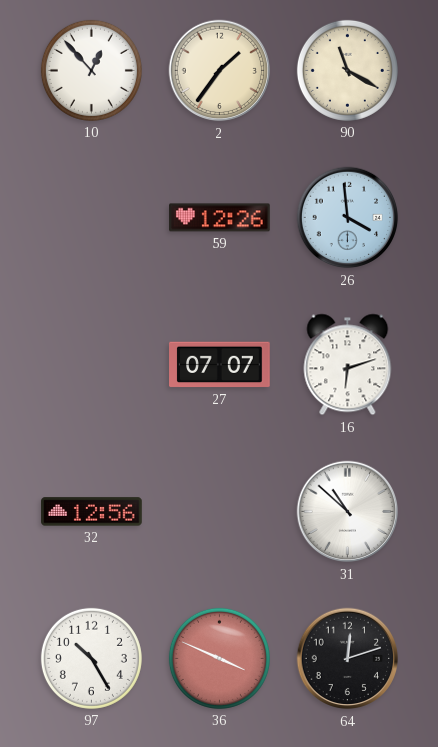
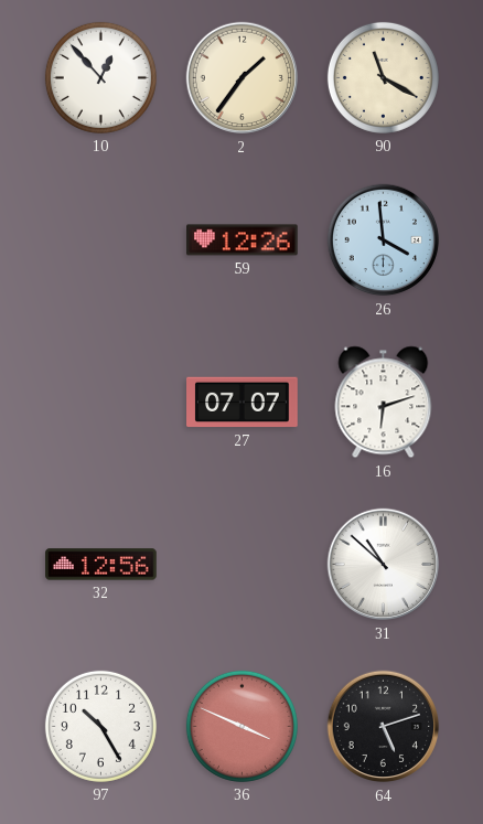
64: 12:12 -> 5:12 (384, 727)
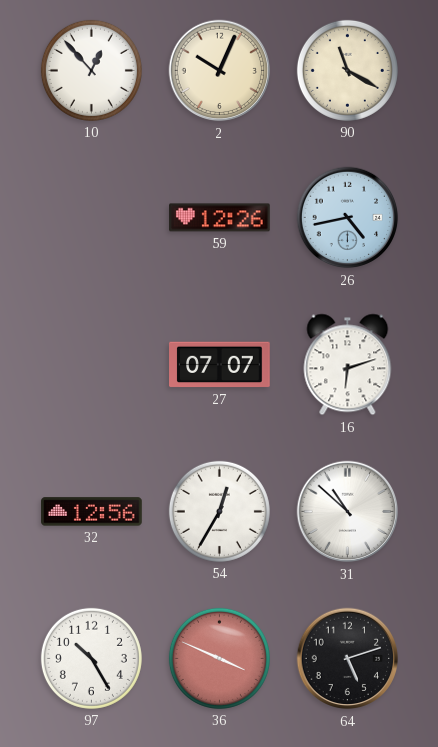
2: 1:36 -> 10:04 (220, 71)
26: 3:59 -> 4:43 (348, 218)
54: none -> 12:35 (219, 511)
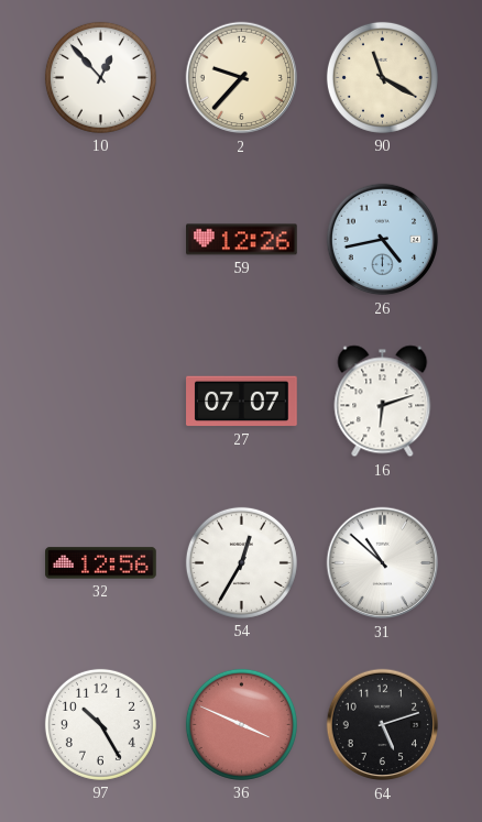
2: 10:04 -> 9:37 (242, 78)
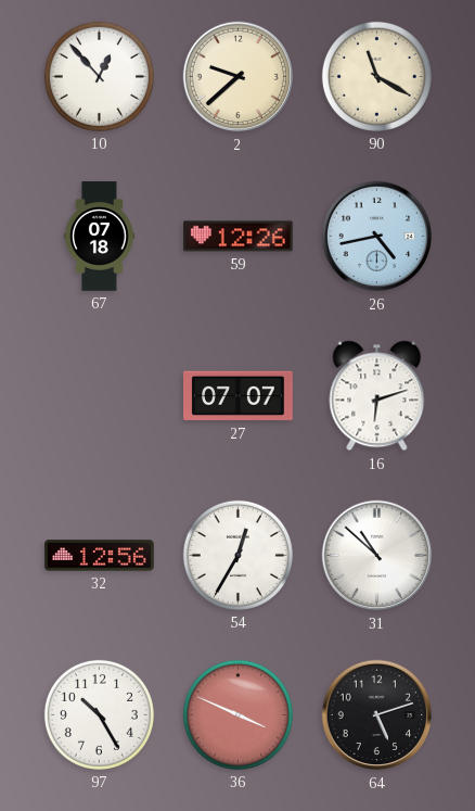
2: 9:37 -> 9:38 (239, 77)
67: none -> 07:18 (100, 237)
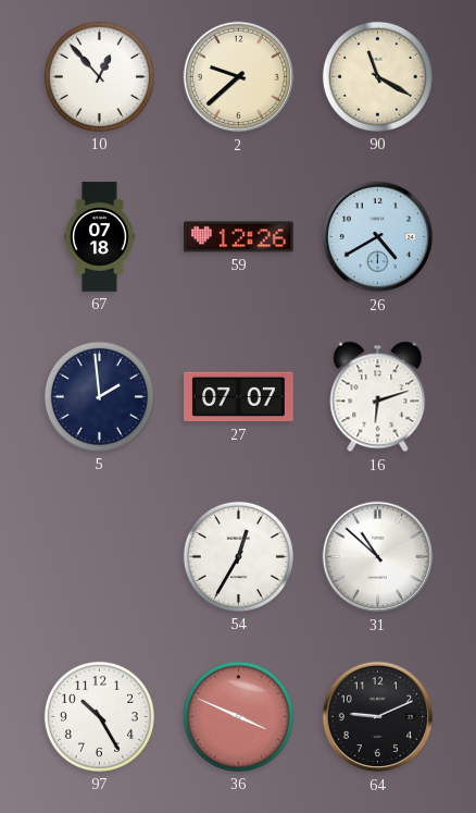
26: 4:43 -> 4:40 (378, 237)
5: none -> 1:59 (99, 396)
32: 12:56 -> none (100, 556)
64: 5:12 -> 9:11 (378, 717)
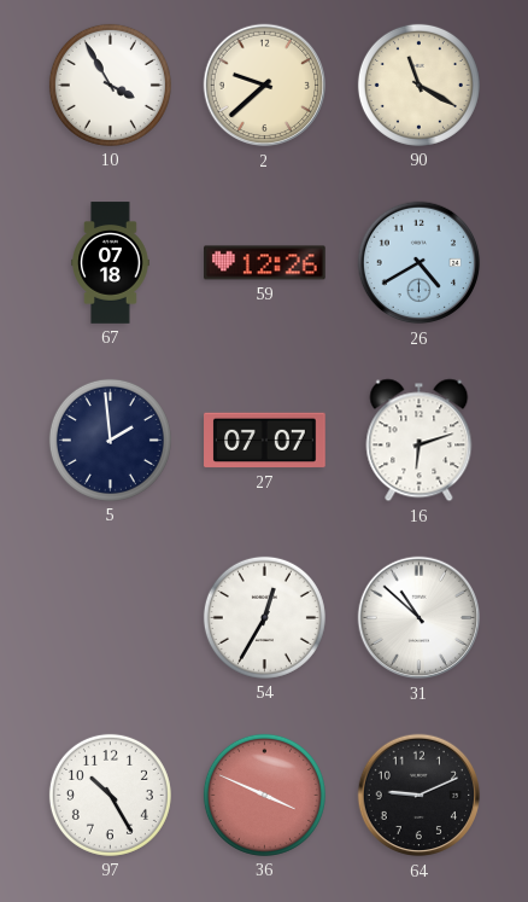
10: 12:53 -> 3:55 (110, 85)
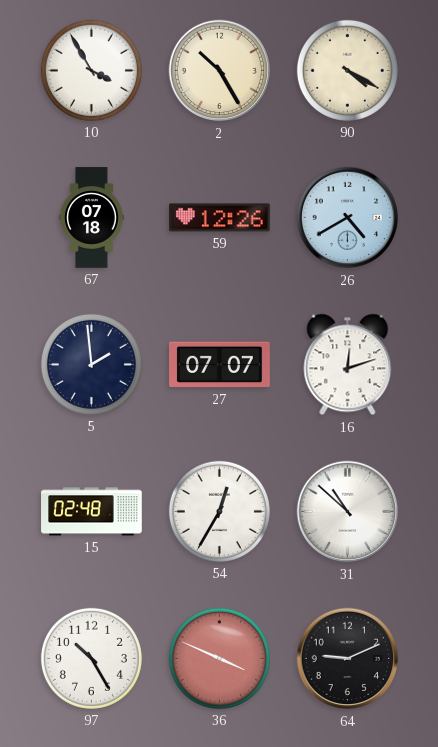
2: 9:38 -> 10:25 (220, 71)
90: 11:20 -> 4:20 (347, 70)
16: 6:12 -> 12:12 (348, 365)
15: none -> 02:48 (92, 512)
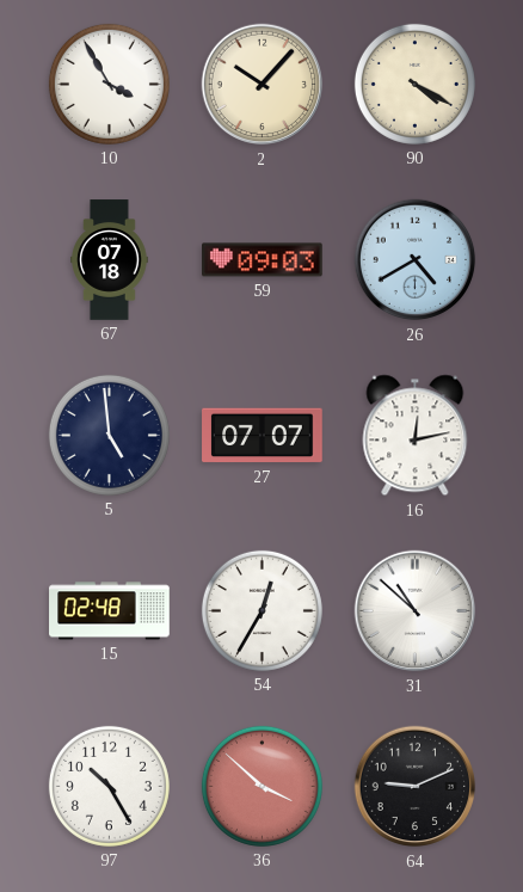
2: 10:25 -> 10:07 (263, 85)
59: 12:26 -> 09:03 (263, 260)
5: 1:59 -> 4:59 (109, 435)
16: 12:12 -> 12:13 (416, 436)
36: 3:49 -> 3:52 (261, 786)
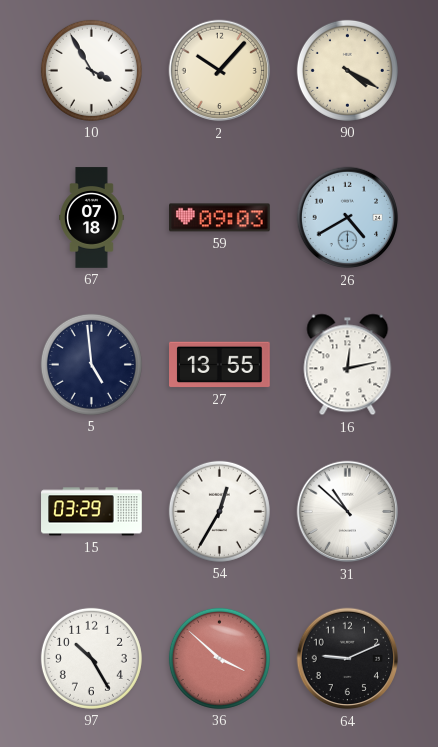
27: 07:07 -> 13:55 (220, 365)
15: 02:48 -> 03:29 (92, 512)
